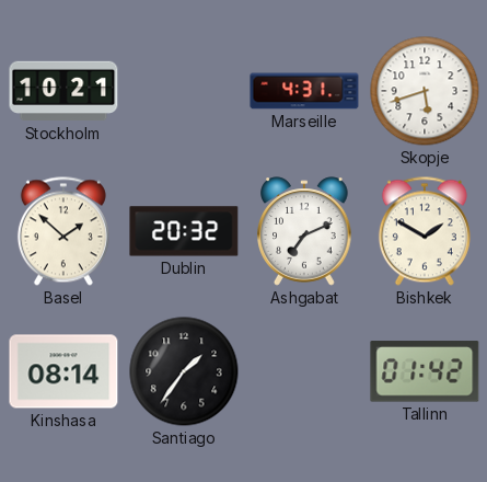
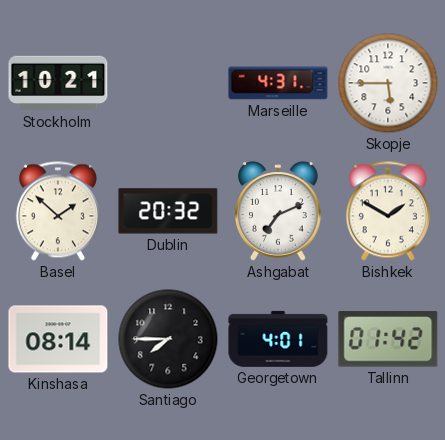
Skopje: 5:42 -> 5:45 (388, 83)
Santiago: 1:36 -> 7:45 (168, 339)
Georgetown: none -> 4:01 (278, 339)
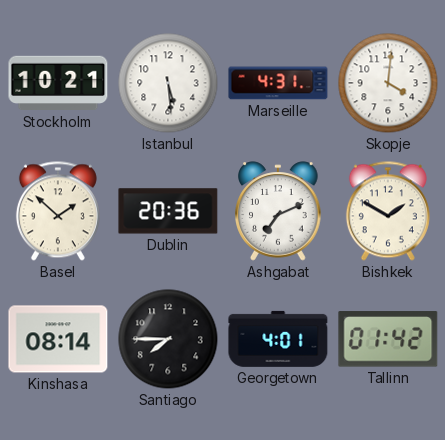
Istanbul: none -> 5:29 (168, 83)
Skopje: 5:45 -> 4:01 (388, 83)
Dublin: 20:32 -> 20:36 (168, 211)
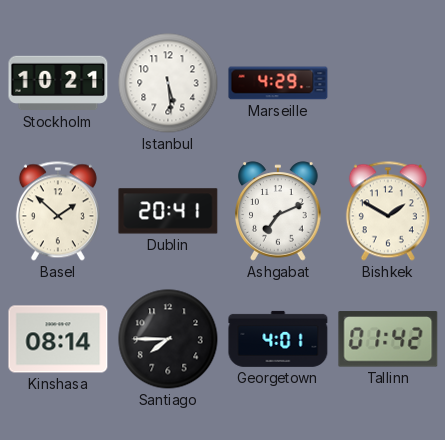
Marseille: 4:31 -> 4:29 (278, 83)
Skopje: 4:01 -> none (388, 83)
Dublin: 20:36 -> 20:41 (168, 211)
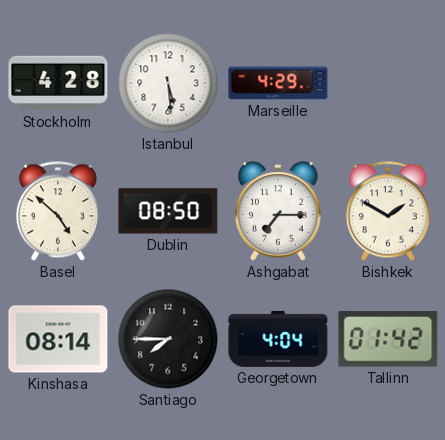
Stockholm: 10:21 -> 4:28 (58, 83)
Basel: 1:52 -> 4:52 (58, 211)
Dublin: 20:41 -> 08:50 (168, 211)
Ashgabat: 7:11 -> 7:15 (278, 211)
Georgetown: 4:01 -> 4:04 (278, 339)
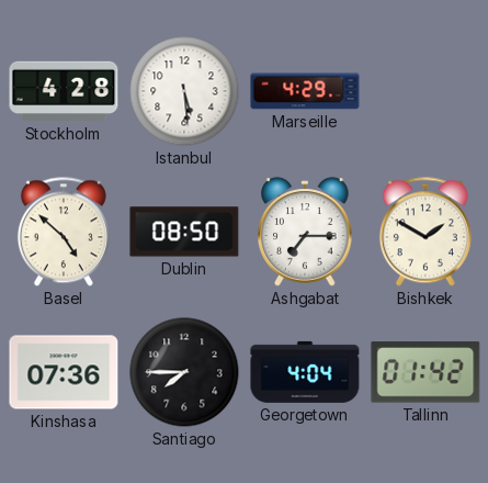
Kinshasa: 08:14 -> 07:36 (64, 372)
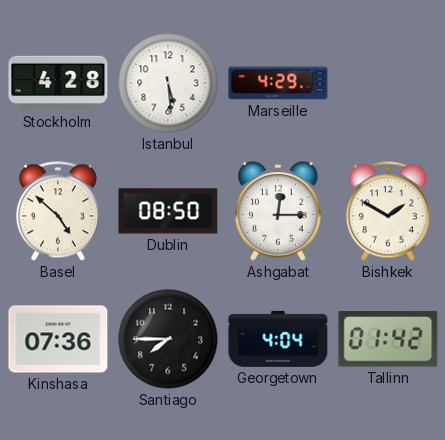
Ashgabat: 7:15 -> 12:15 (278, 211)
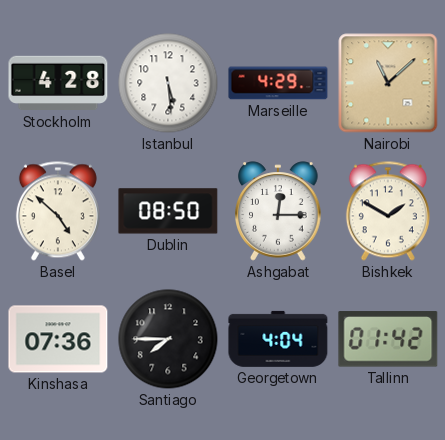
Nairobi: none -> 11:08 (388, 83)
